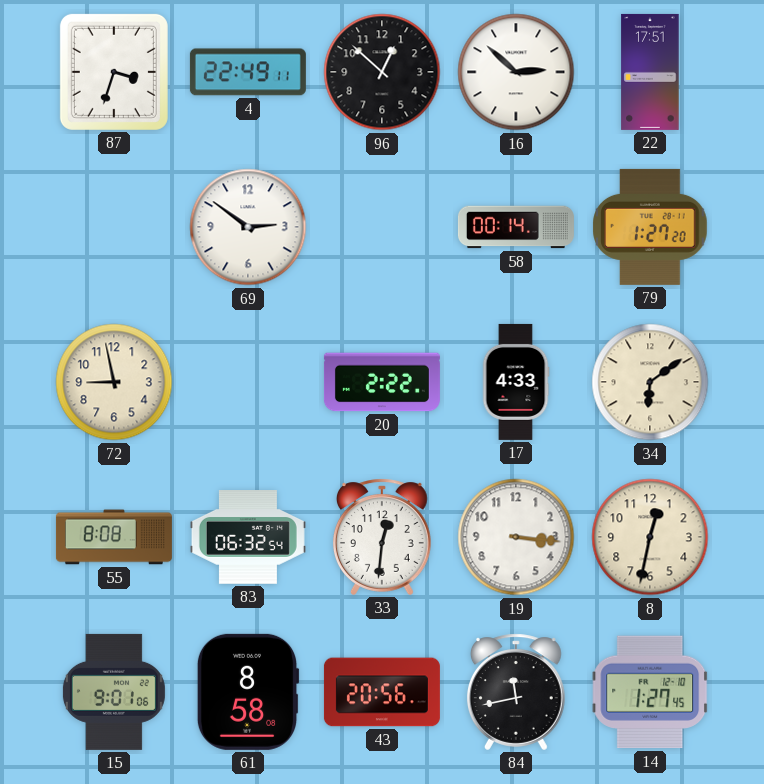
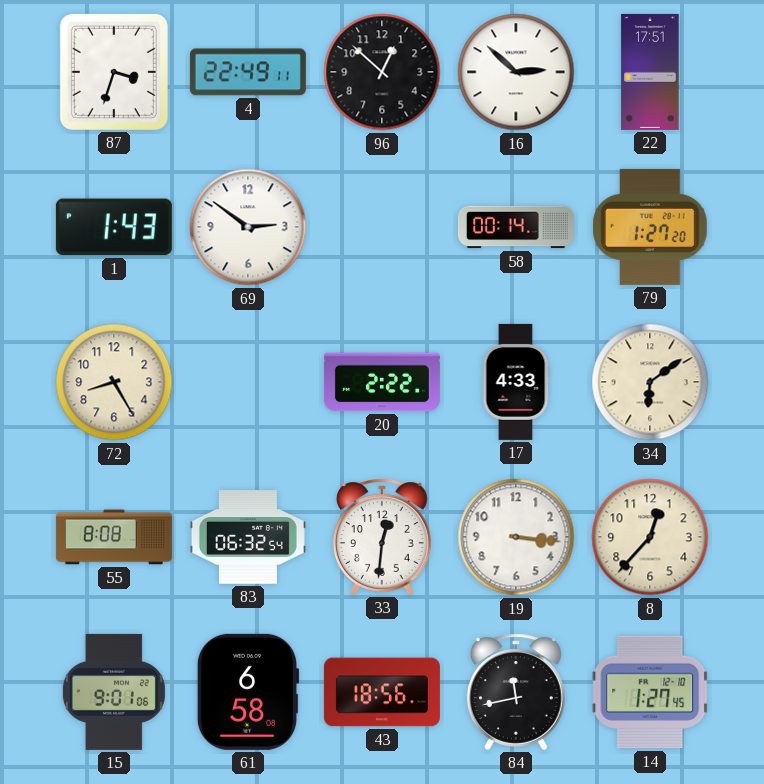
1: none -> 1:43 (114, 227)
72: 8:58 -> 8:25 (114, 382)
8: 12:32 -> 12:37 (650, 537)
61: 8:58 -> 6:58 (248, 692)
43: 20:56 -> 18:56 (382, 692)
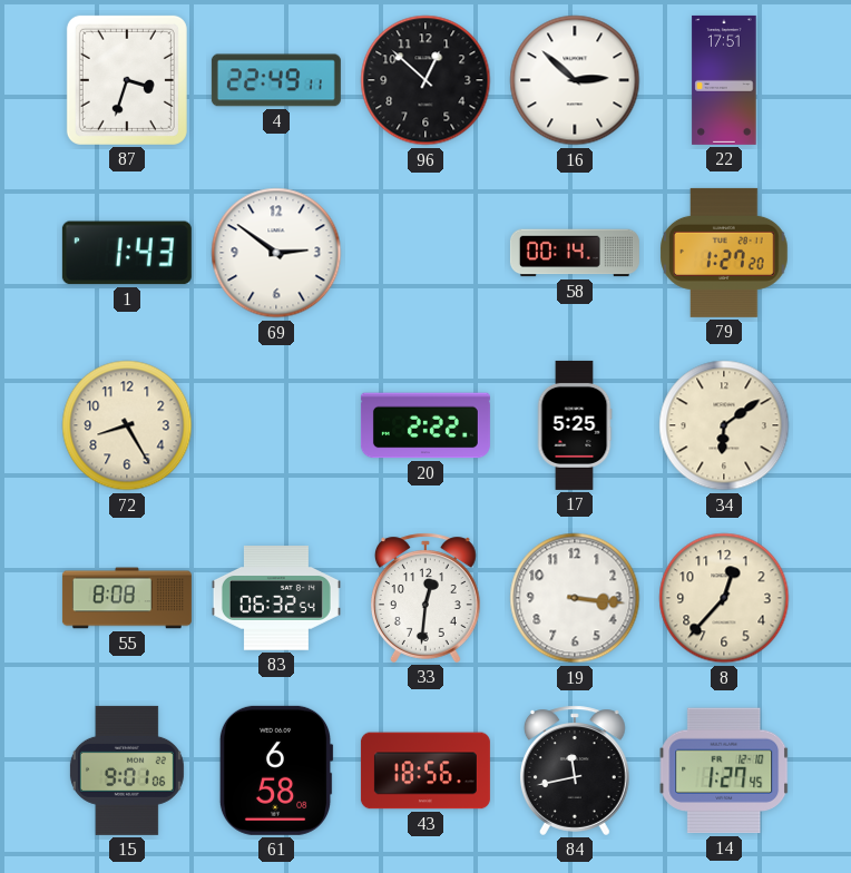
17: 4:33 -> 5:25 (575, 425)
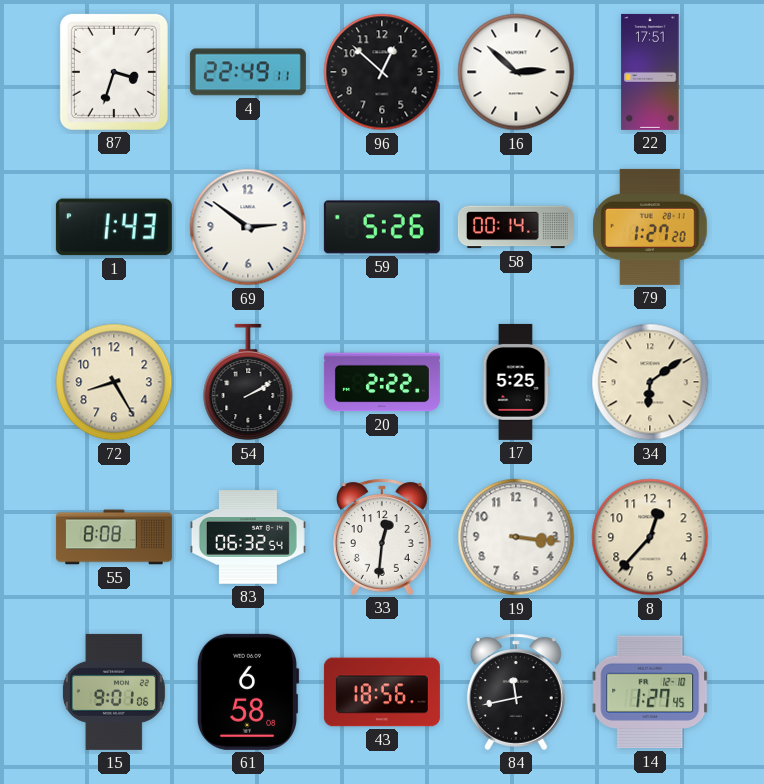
59: none -> 5:26 (382, 227)
54: none -> 2:10 (248, 382)
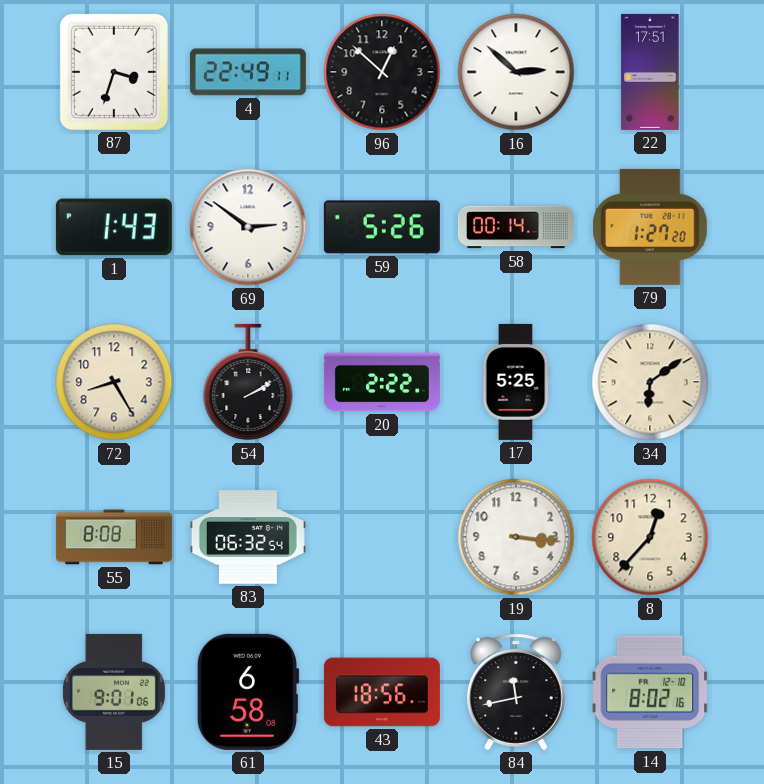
33: 12:31 -> none (382, 537)
14: 1:27 -> 8:02 (650, 692)
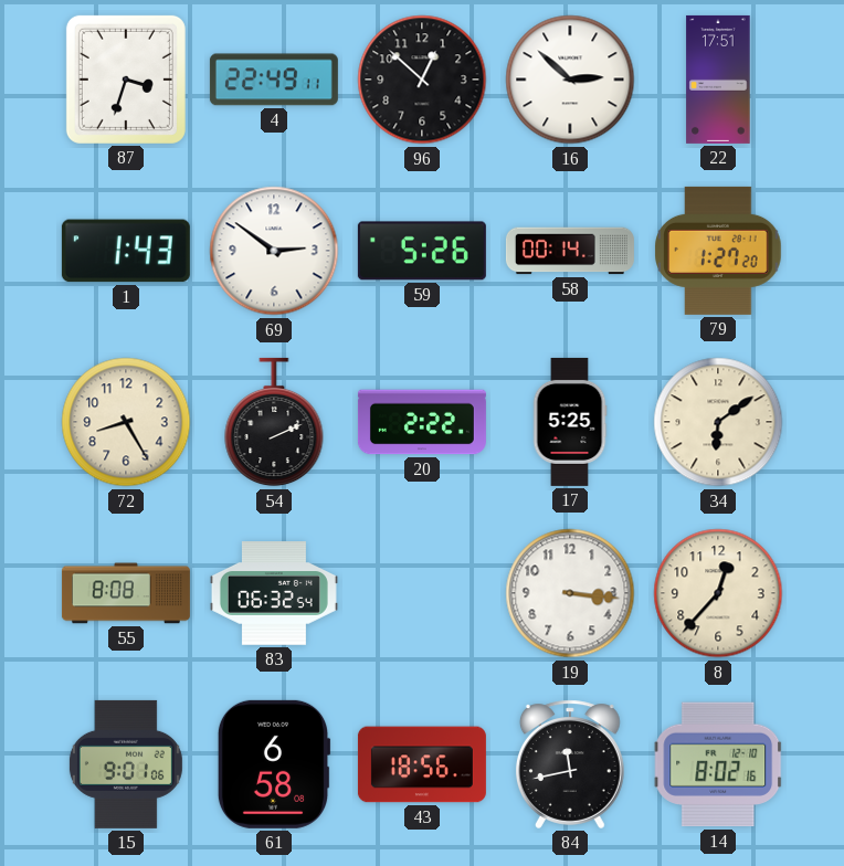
54: 2:10 -> 2:11 (274, 422)
